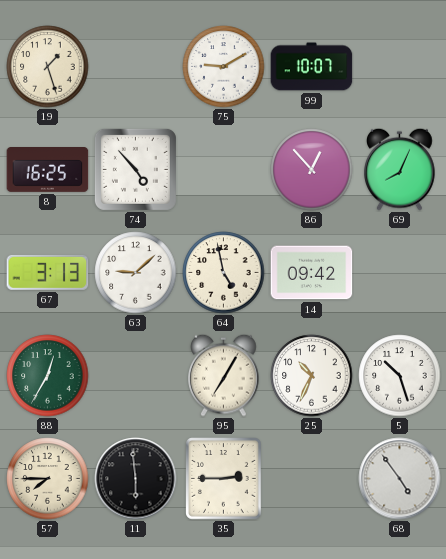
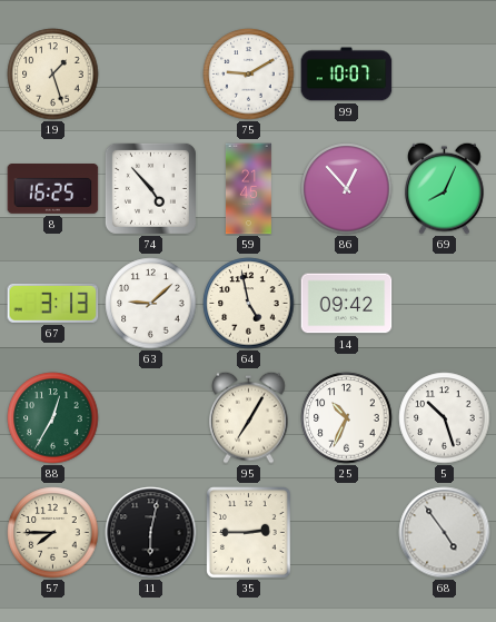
59: none -> 21:45 (248, 189)
11: 5:59 -> 6:02 (151, 533)
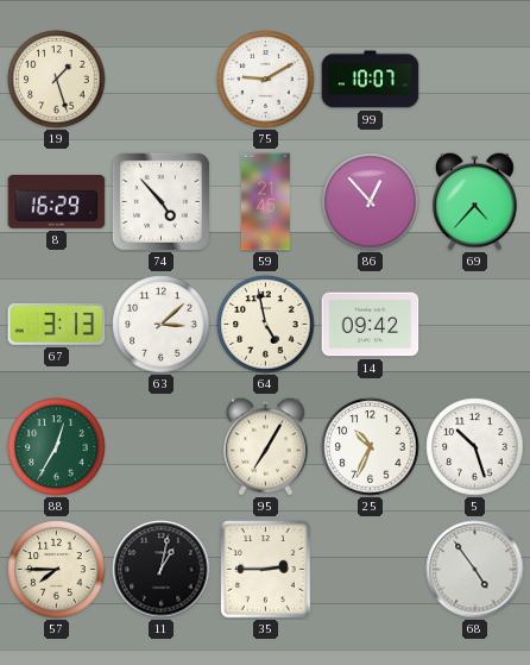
8: 16:25 -> 16:29 (57, 202)
69: 8:04 -> 4:37 (475, 201)
63: 9:08 -> 3:08 (162, 325)
11: 6:02 -> 1:02 (162, 570)
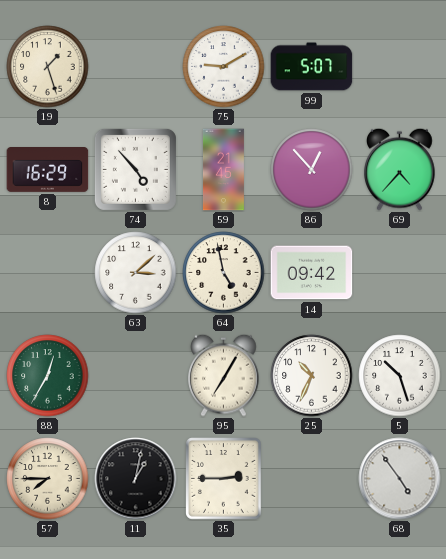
99: 10:07 -> 5:07 (312, 67)
67: 3:13 -> none (57, 324)
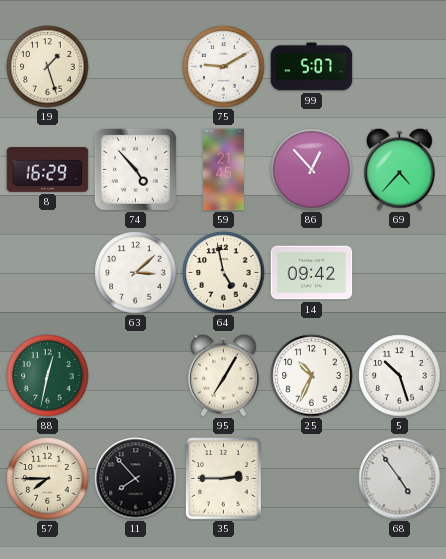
88: 12:35 -> 12:32 (48, 376)
11: 1:02 -> 7:53 (136, 479)
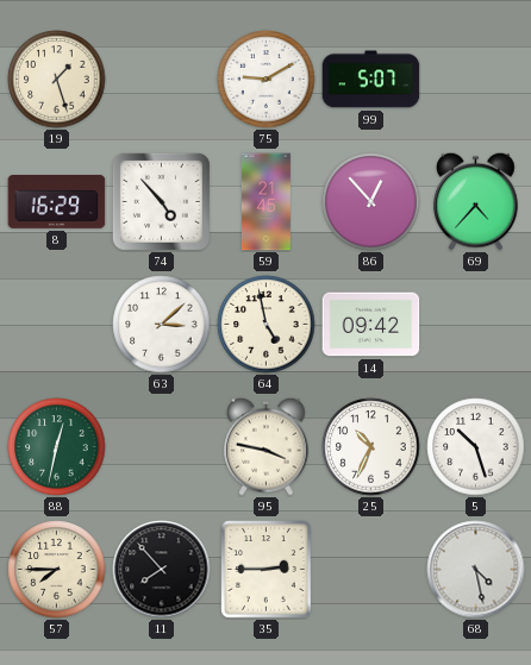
95: 7:05 -> 3:47 (267, 446)
68: 4:54 -> 4:28 (476, 570)
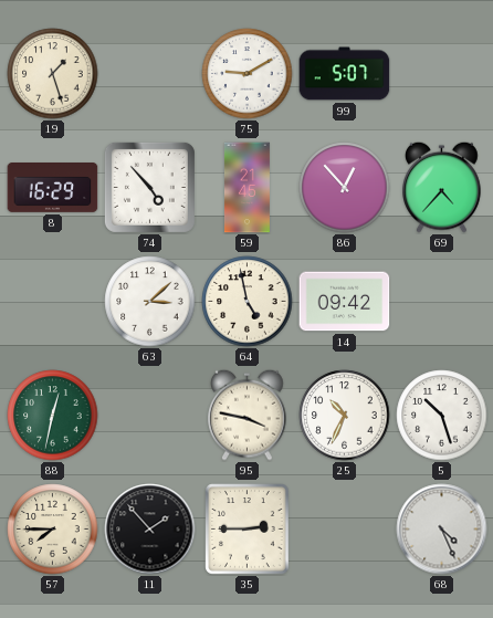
11: 7:53 -> 1:53 (150, 530)
68: 4:28 -> 4:26 (442, 530)
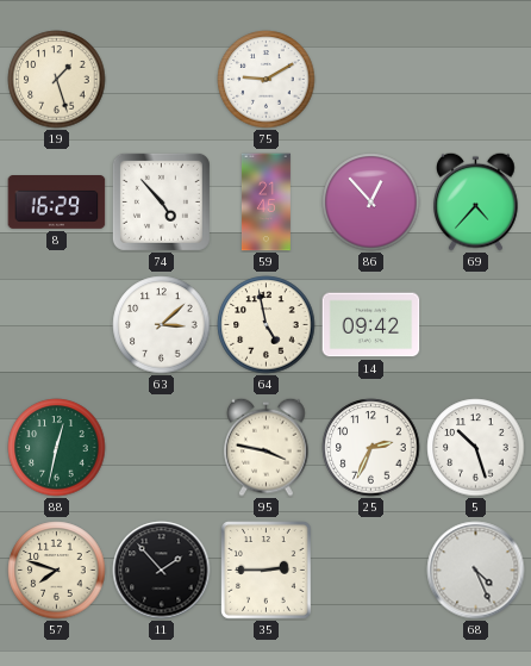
99: 5:07 -> none (345, 74)
25: 10:34 -> 2:34 (371, 448)
57: 7:45 -> 7:48 (57, 571)
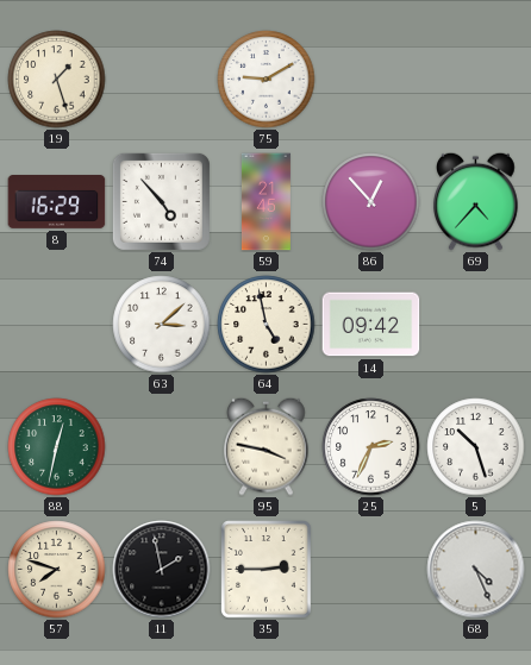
11: 1:53 -> 1:58 (162, 570)
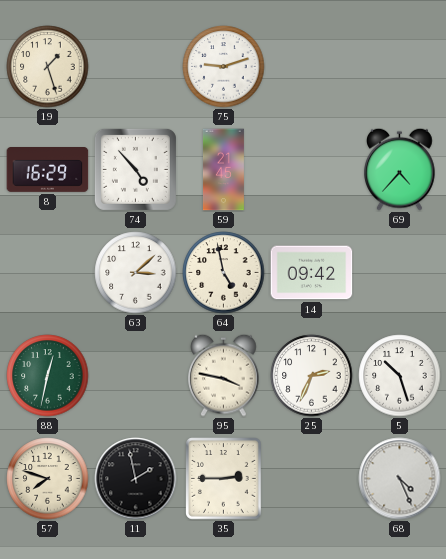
75: 9:10 -> 9:12 (224, 67)
86: 12:53 -> none (371, 202)
